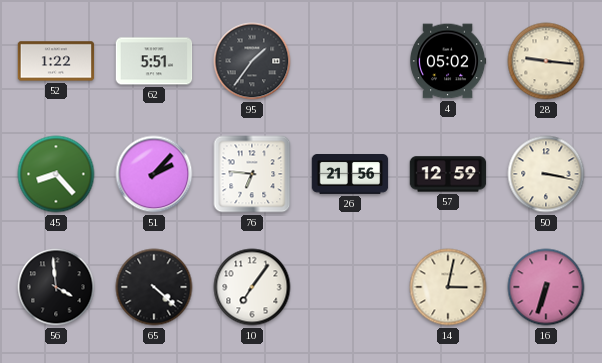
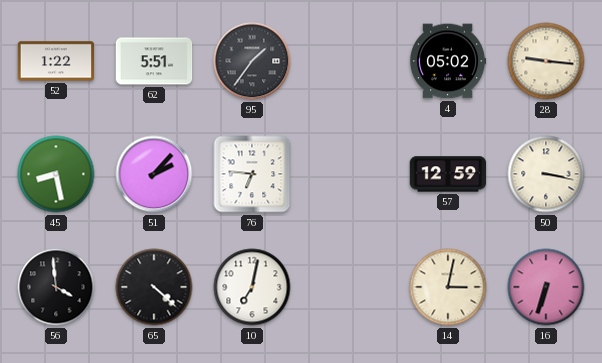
45: 8:23 -> 8:28 (56, 174)
26: 21:56 -> none (350, 175)
10: 7:06 -> 7:02 (252, 287)
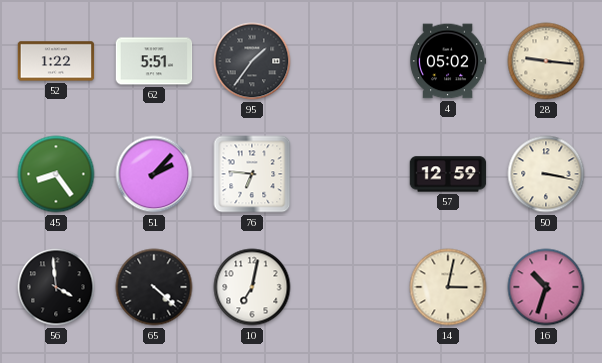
45: 8:28 -> 8:24 (56, 174)
16: 6:33 -> 10:33 (546, 287)
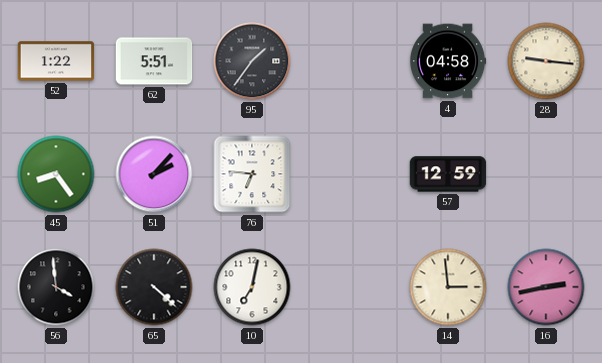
4: 05:02 -> 04:58 (448, 61)
50: 3:17 -> none (546, 174)
14: 3:02 -> 2:59 (448, 287)
16: 10:33 -> 2:43 (546, 287)
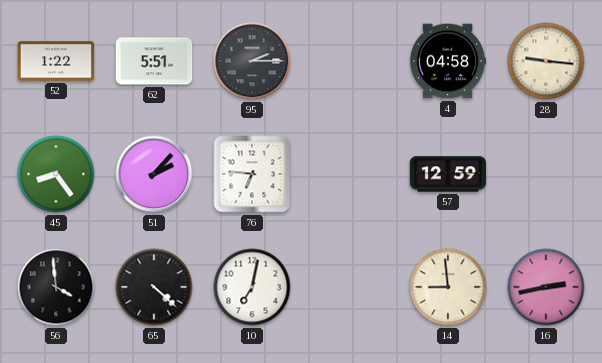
95: 1:36 -> 2:15 (252, 61)
14: 2:59 -> 8:59 (448, 287)
